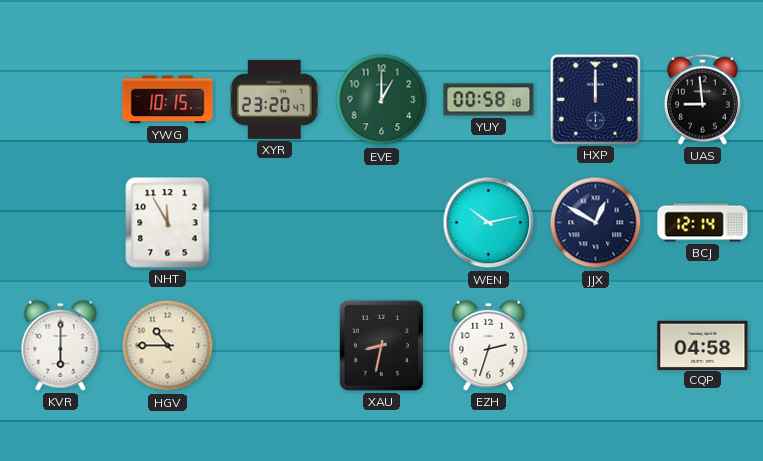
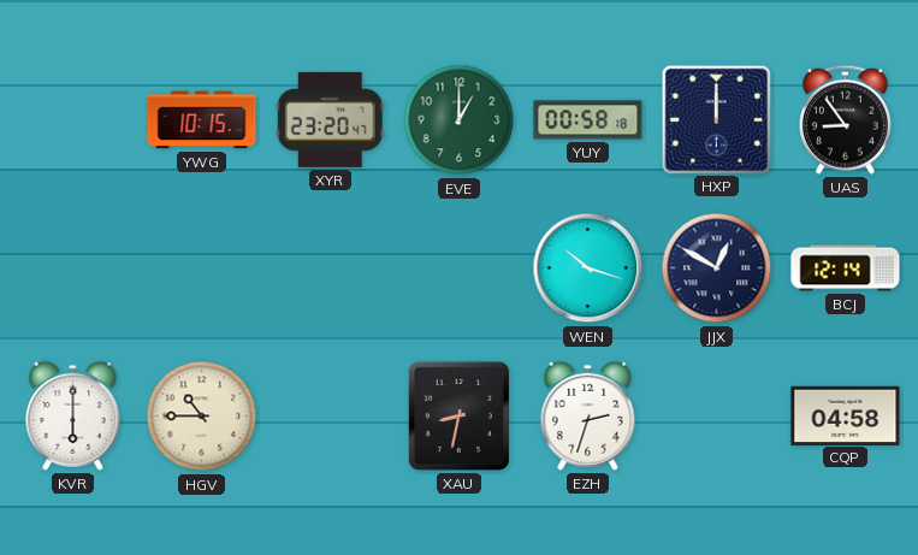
UAS: 8:59 -> 8:54 (845, 119)
NHT: 11:55 -> none (168, 223)
WEN: 10:13 -> 10:18 (588, 268)
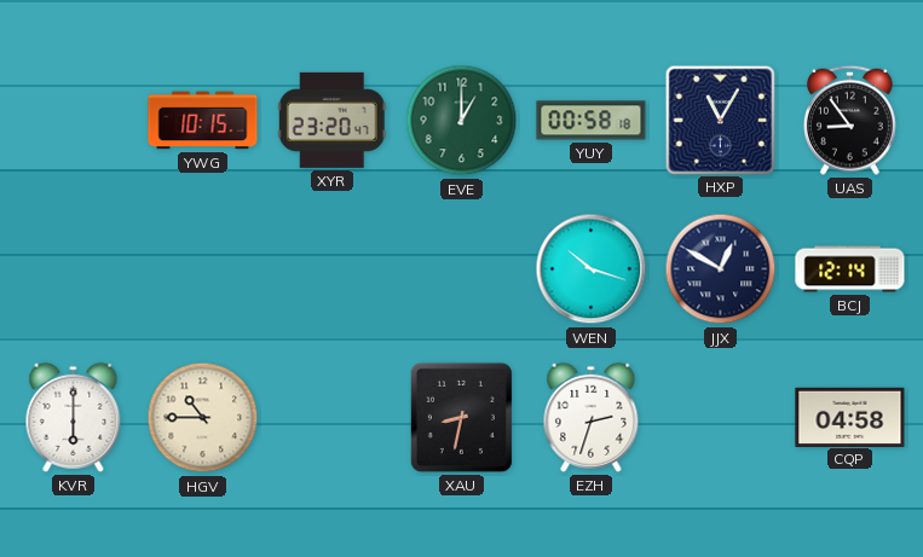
HXP: 12:00 -> 11:05 (720, 120)
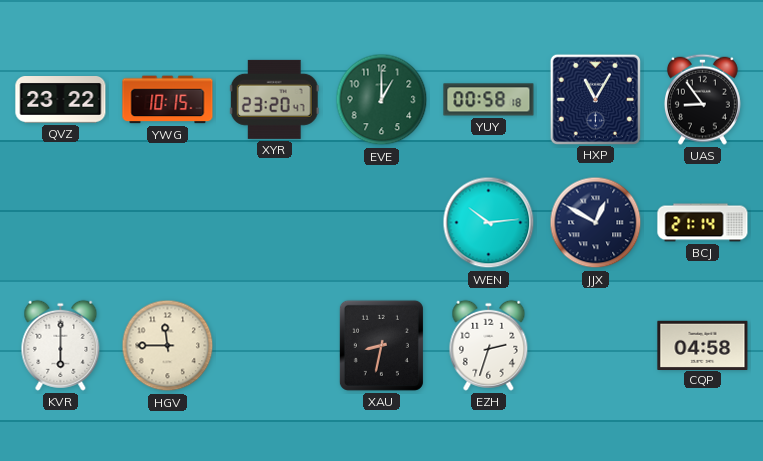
QVZ: none -> 23:22 (61, 100)
WEN: 10:18 -> 10:14 (489, 223)
BCJ: 12:14 -> 21:14 (703, 223)
HGV: 10:45 -> 11:45 (168, 346)
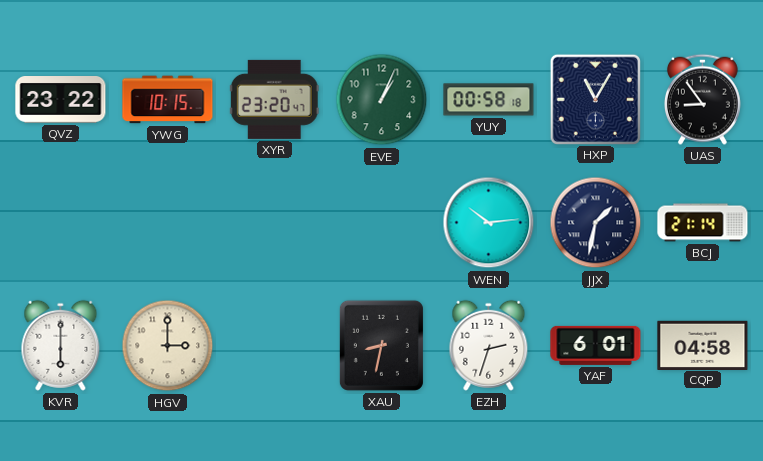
EVE: 1:00 -> 1:04 (382, 100)
JJX: 12:50 -> 1:32 (596, 223)
HGV: 11:45 -> 3:00 (168, 346)
YAF: none -> 6:01 (596, 345)
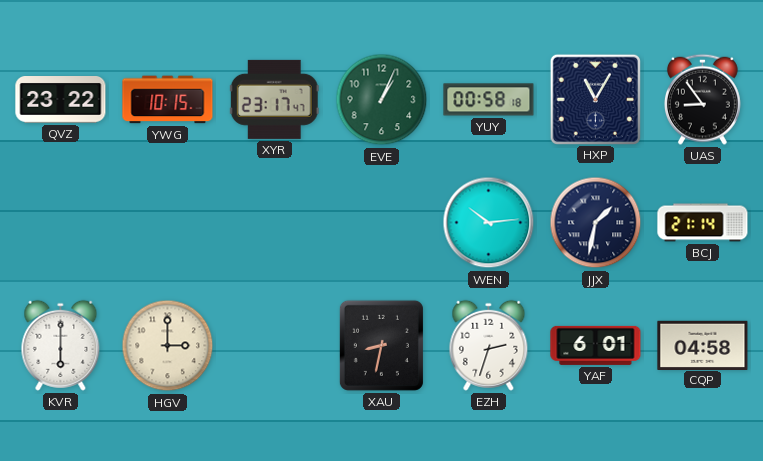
XYR: 23:20 -> 23:17 (274, 99)
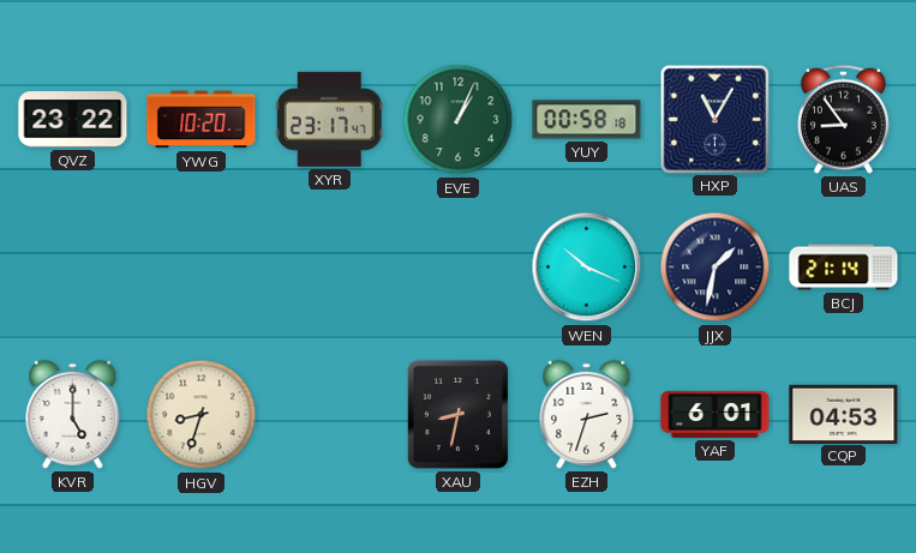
YWG: 10:15 -> 10:20 (202, 120)
WEN: 10:14 -> 10:19 (587, 268)
KVR: 6:00 -> 5:00 (73, 414)
HGV: 3:00 -> 8:33 (202, 415)
CQP: 04:58 -> 04:53 (844, 414)
